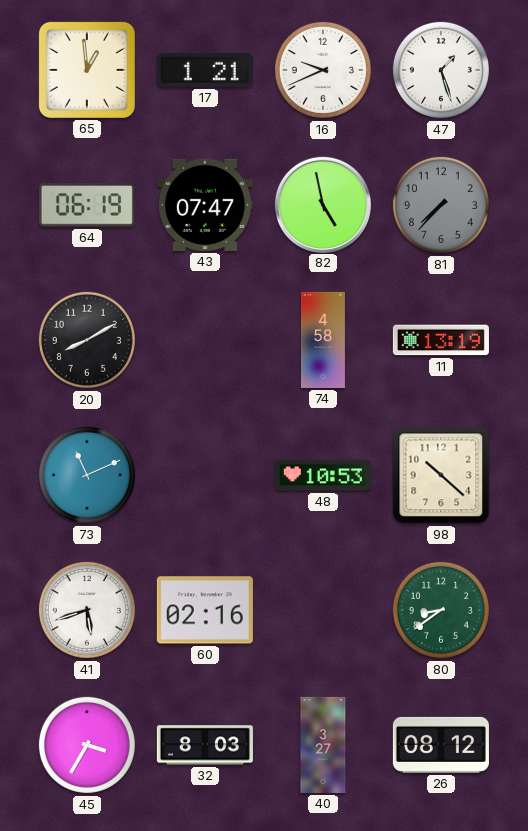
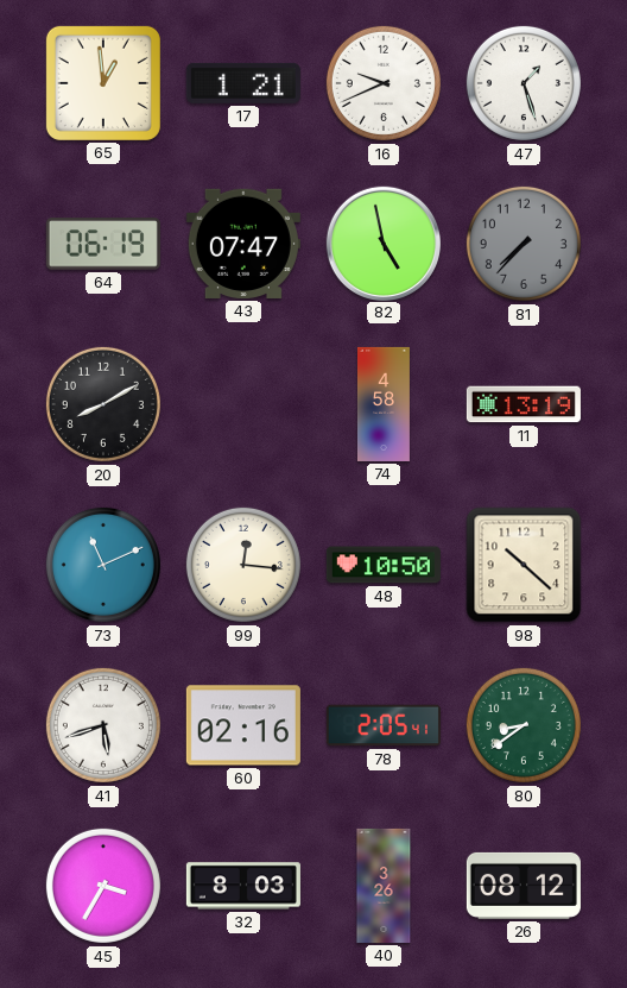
99: none -> 12:16 (243, 565)
48: 10:53 -> 10:50 (384, 565)
78: none -> 2:05 (384, 725)
40: 3:27 -> 3:26 (384, 886)
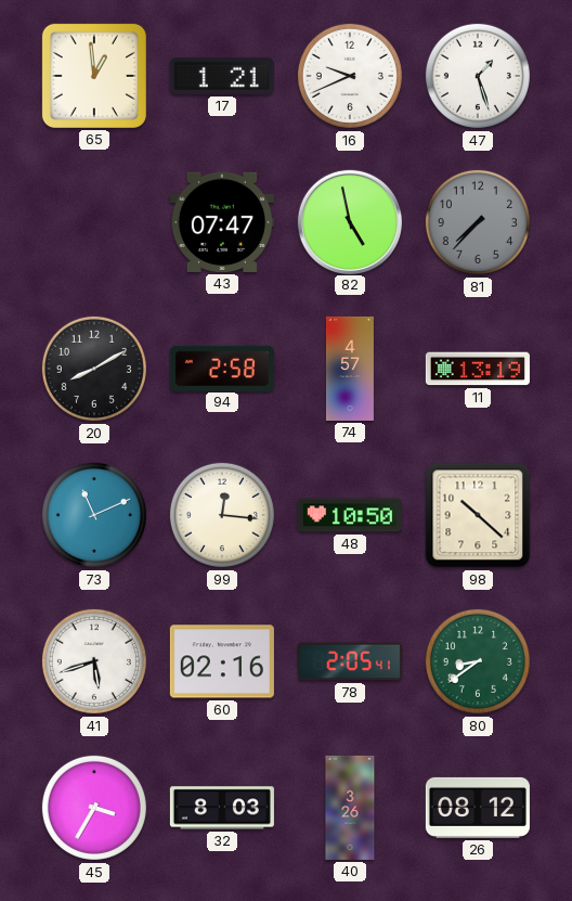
64: 06:19 -> none (103, 244)
94: none -> 2:58 (222, 368)
74: 4:58 -> 4:57 (350, 369)
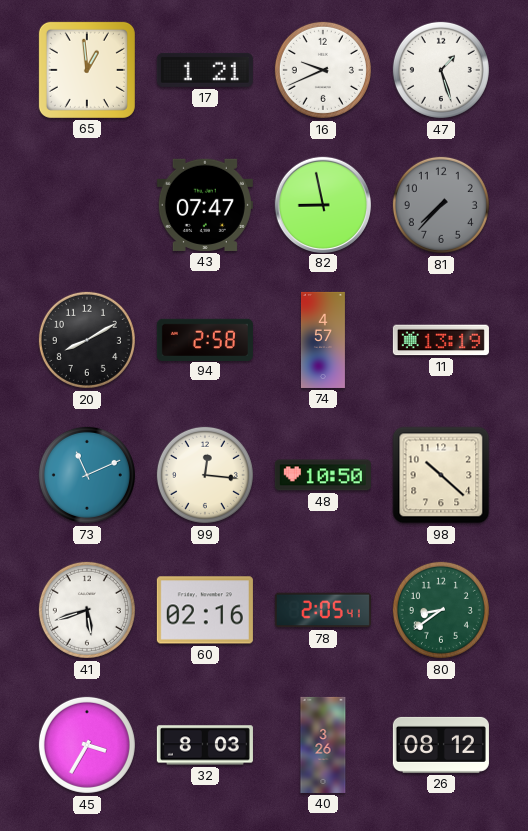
82: 4:58 -> 8:58 (322, 204)
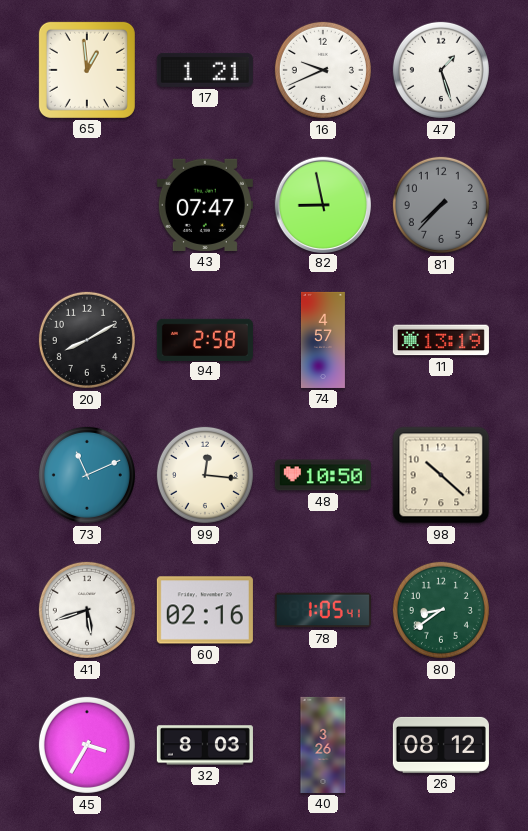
78: 2:05 -> 1:05 (323, 610)
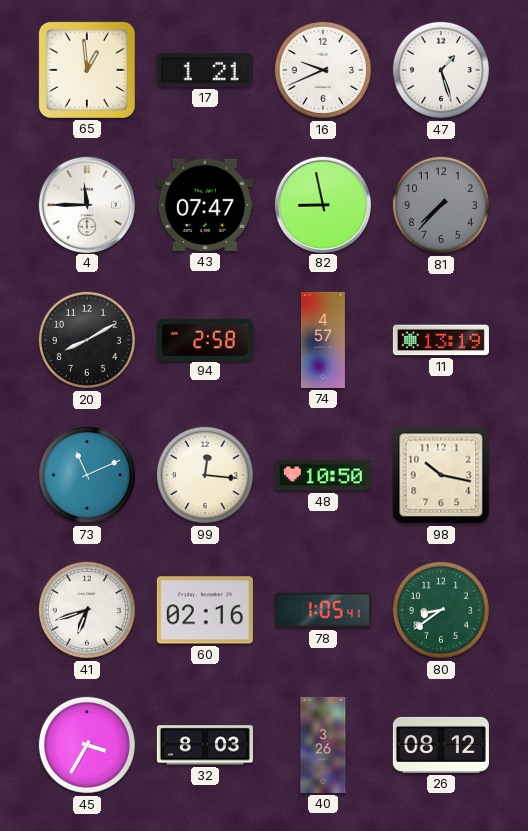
4: none -> 11:45 (86, 204)
98: 10:22 -> 10:17 (441, 475)
41: 5:42 -> 6:42 (87, 610)
